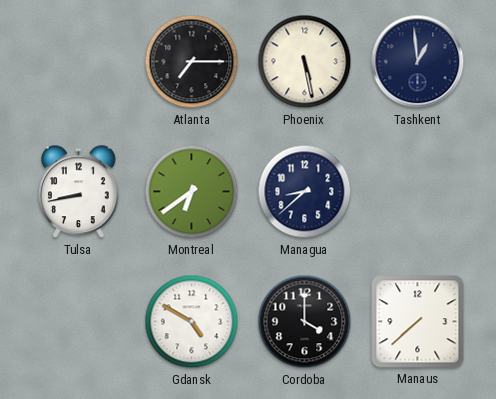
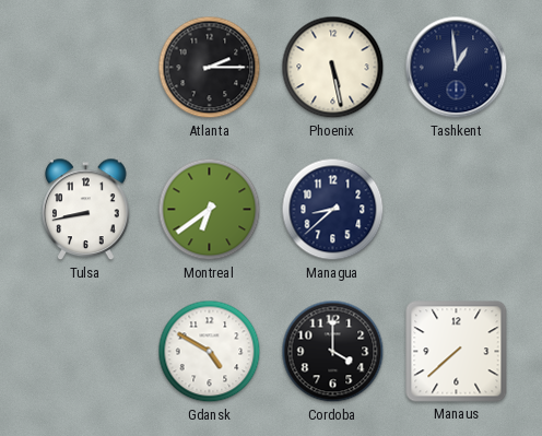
Atlanta: 7:15 -> 2:15 (210, 68)
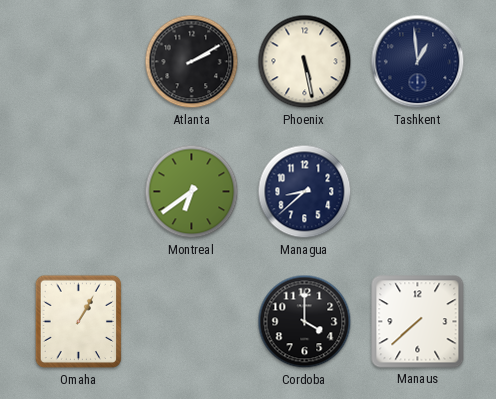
Atlanta: 2:15 -> 2:10 (192, 62)
Tulsa: 8:43 -> none (86, 210)
Omaha: none -> 1:05 (79, 322)
Gdansk: 4:50 -> none (210, 352)
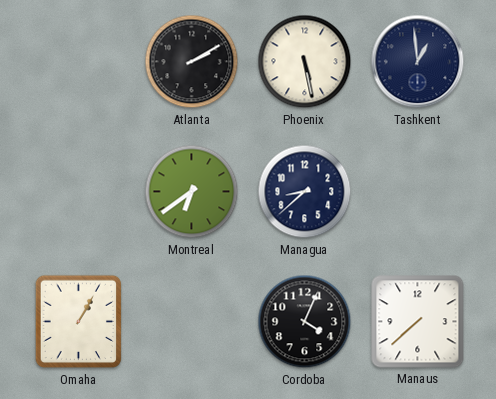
Cordoba: 4:00 -> 4:04 (305, 322)
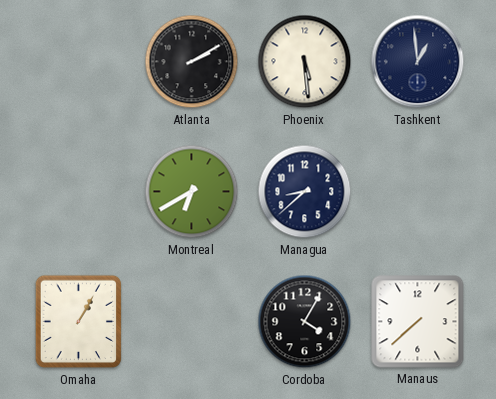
Phoenix: 5:28 -> 5:29 (305, 62)
Montreal: 6:39 -> 6:40 (192, 192)
Cordoba: 4:04 -> 4:05 (305, 322)
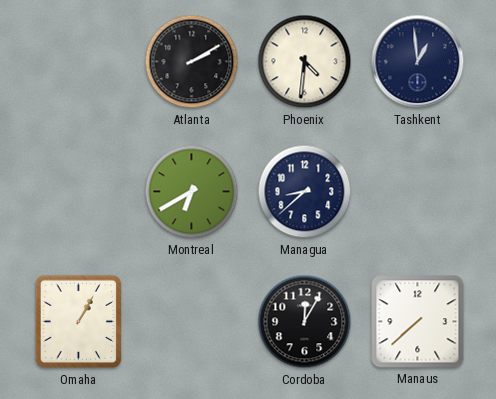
Phoenix: 5:29 -> 4:31 (305, 62)
Cordoba: 4:05 -> 12:05 (305, 322)
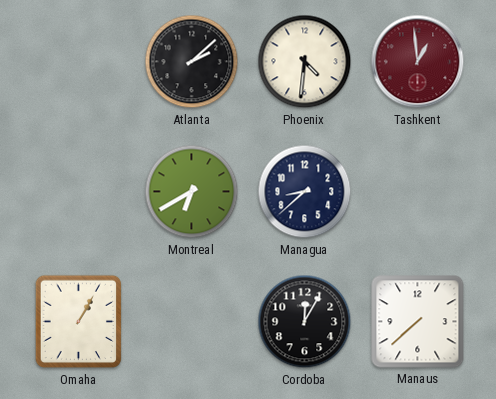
Atlanta: 2:10 -> 2:08 (192, 62)
Tashkent dial: navy -> burgundy (418, 62)
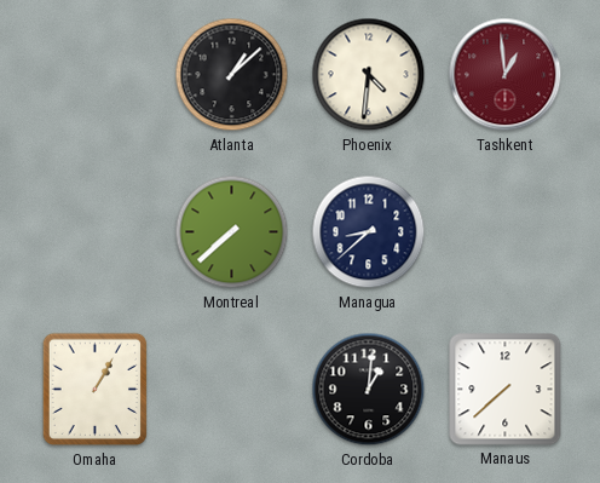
Atlanta: 2:08 -> 1:08 (232, 75)
Montreal: 6:40 -> 7:38 (232, 232)
Cordoba: 12:05 -> 1:01 (369, 390)
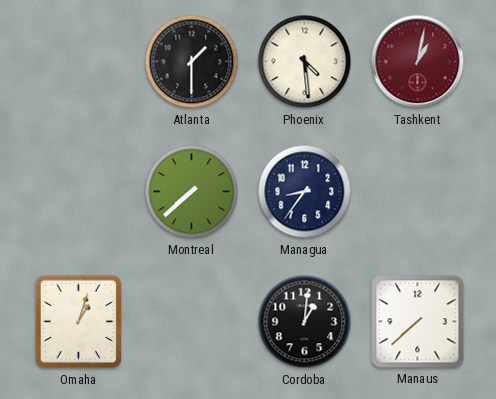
Atlanta: 1:08 -> 1:30 (192, 62)
Phoenix: 4:31 -> 4:29 (305, 62)
Tashkent: 12:59 -> 1:02 (418, 62)
Managua: 8:38 -> 8:36 (305, 192)
Omaha: 1:05 -> 1:03 (79, 322)
